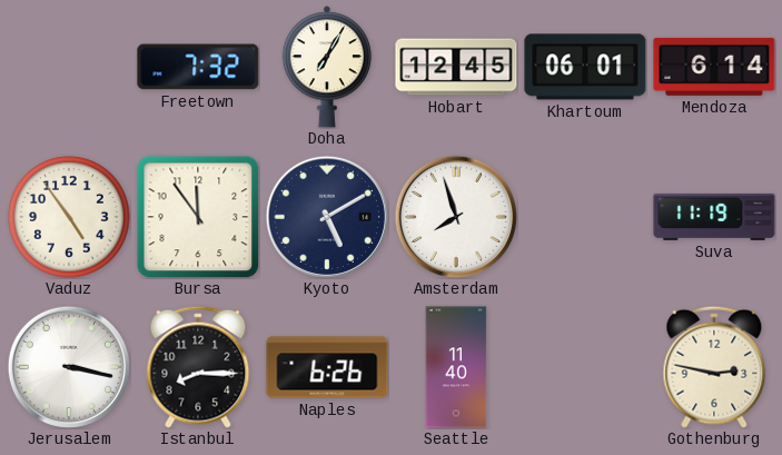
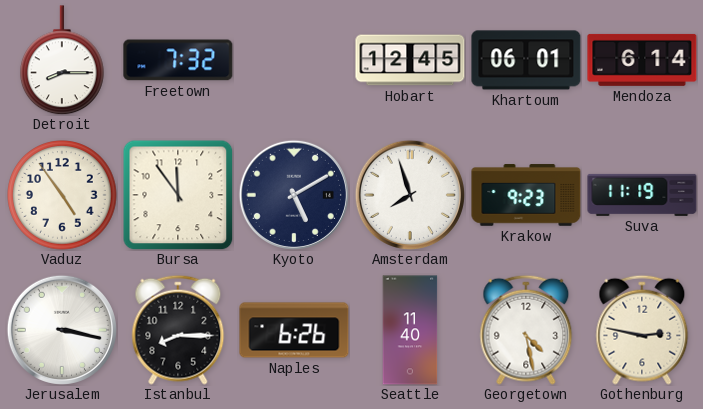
Detroit: none -> 8:15 (63, 60)
Doha: 7:05 -> none (327, 67)
Krakow: none -> 9:23 (526, 195)
Georgetown: none -> 4:28 (526, 330)
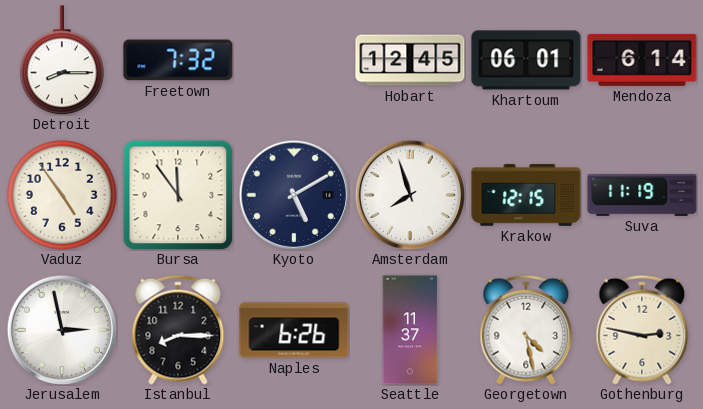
Krakow: 9:23 -> 12:15 (526, 195)
Jerusalem: 3:17 -> 2:58 (62, 330)
Seattle: 11:40 -> 11:37 (410, 330)
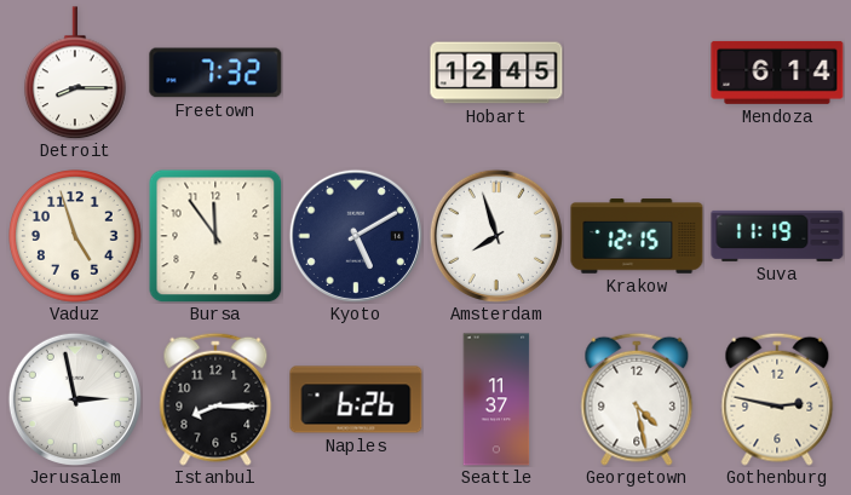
Khartoum: 06:01 -> none (526, 60)
Vaduz: 4:54 -> 4:57 (75, 236)
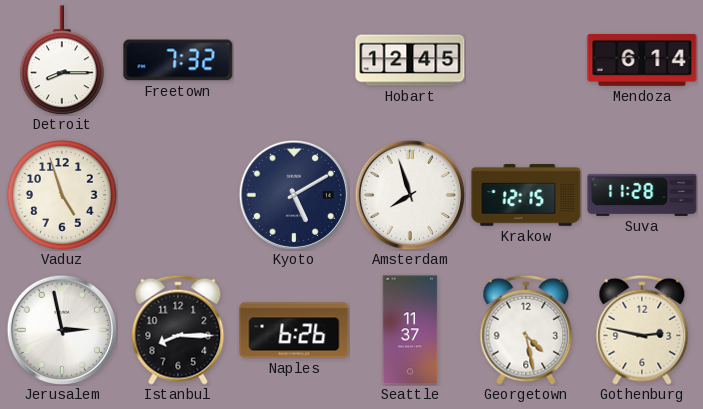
Bursa: 11:54 -> none (215, 236)
Suva: 11:19 -> 11:28 (642, 195)
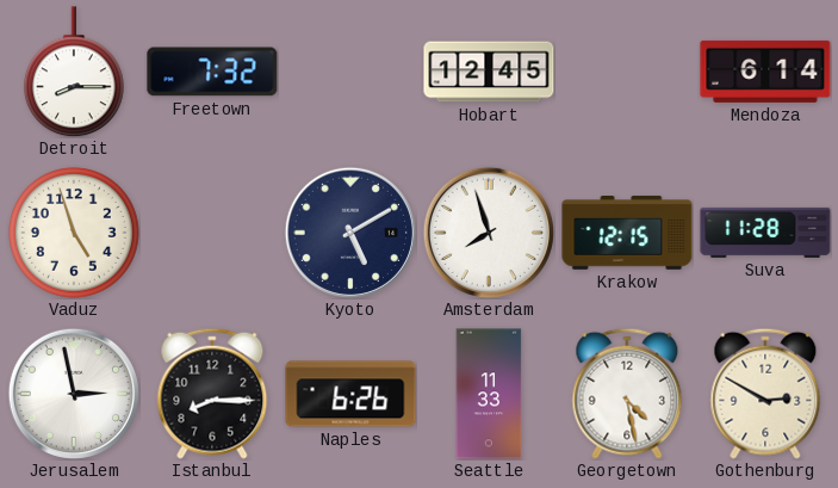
Seattle: 11:37 -> 11:33 (489, 394)
Gothenburg: 2:47 -> 2:50 (765, 394)
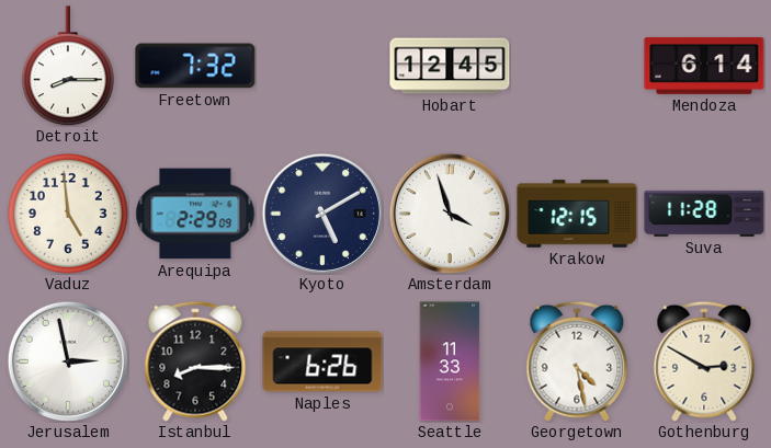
Vaduz: 4:57 -> 4:59 (68, 214)
Arequipa: none -> 2:29 (195, 214)
Amsterdam: 7:57 -> 3:57 (450, 214)
